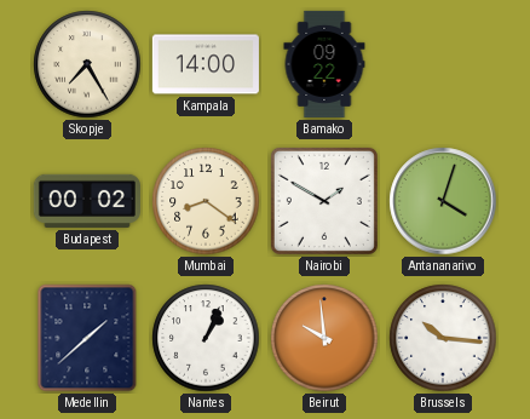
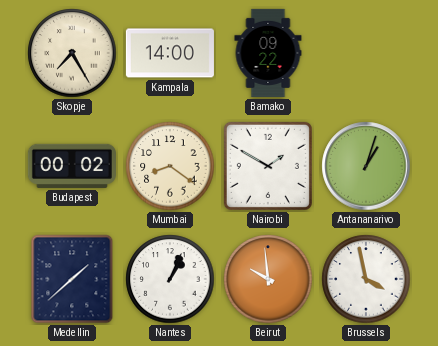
Antananarivo: 4:03 -> 1:03 (366, 166)
Brussels: 10:16 -> 3:58 (366, 279)
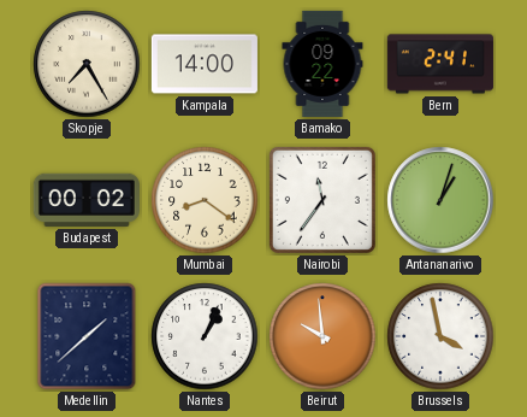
Bern: none -> 2:41 (440, 64)
Nairobi: 1:50 -> 11:36 (322, 200)
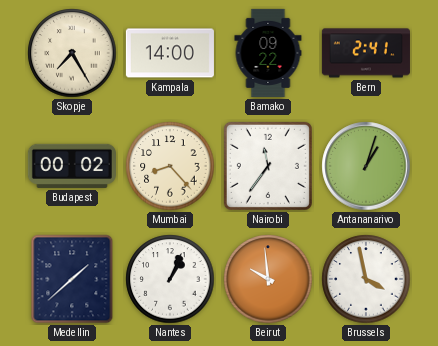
Mumbai: 8:21 -> 8:23 (170, 166)
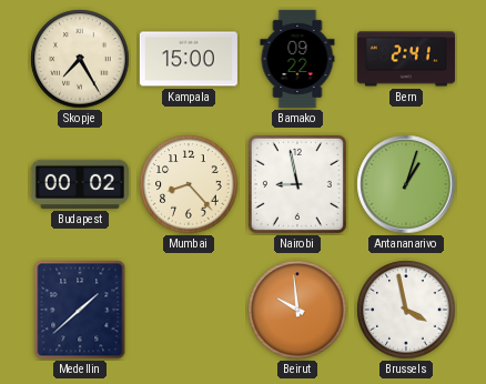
Kampala: 14:00 -> 15:00 (189, 59)
Nairobi: 11:36 -> 8:58 (297, 184)
Nantes: 1:04 -> none (170, 279)
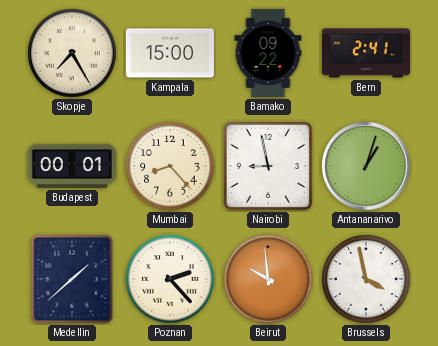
Budapest: 00:02 -> 00:01 (72, 166)
Poznan: none -> 2:23 (170, 279)
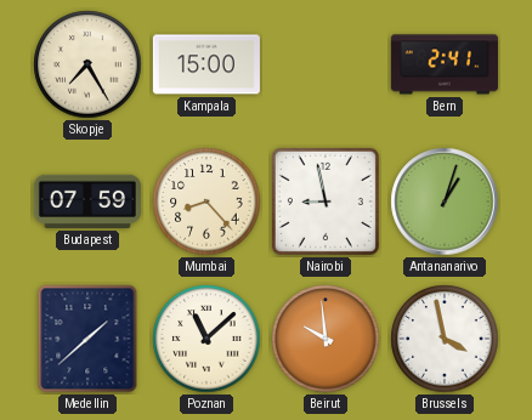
Bamako: 09:22 -> none (268, 53)
Budapest: 00:01 -> 07:59 (87, 202)
Poznan: 2:23 -> 11:08 (206, 339)
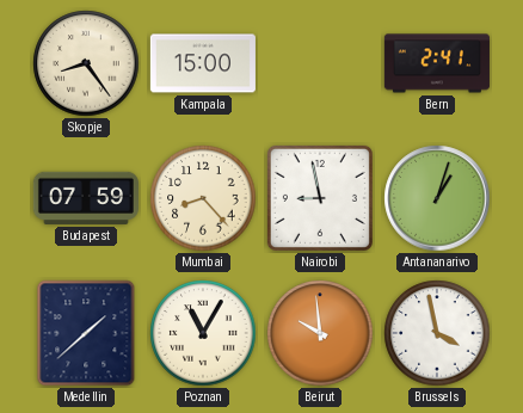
Skopje: 7:25 -> 8:24 (86, 63)
Poznan: 11:08 -> 11:05 (203, 333)
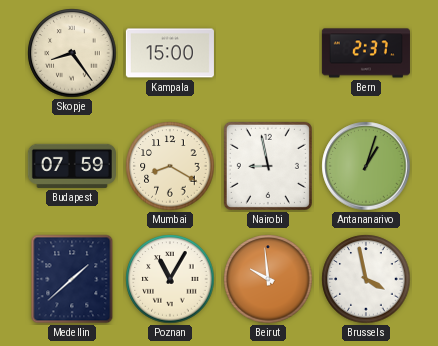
Bern: 2:41 -> 2:37 (366, 53)
Mumbai: 8:23 -> 8:20 (170, 166)
